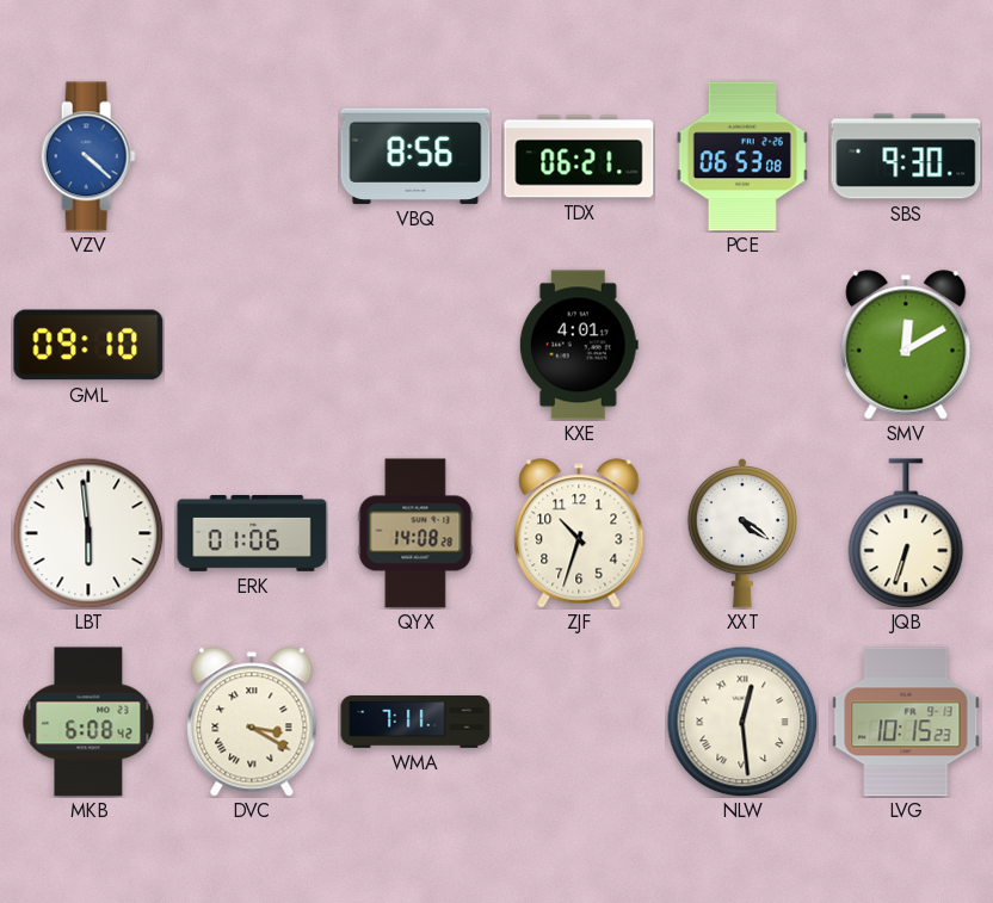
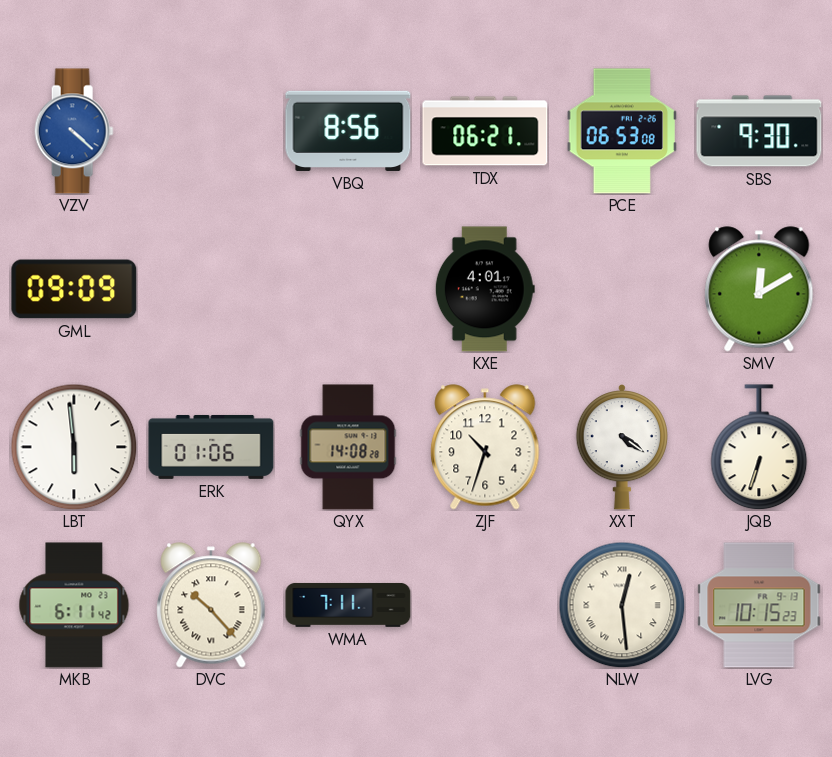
GML: 09:10 -> 09:09 (74, 289)
MKB: 6:08 -> 6:11 (74, 605)
DVC: 3:20 -> 10:23 (211, 605)
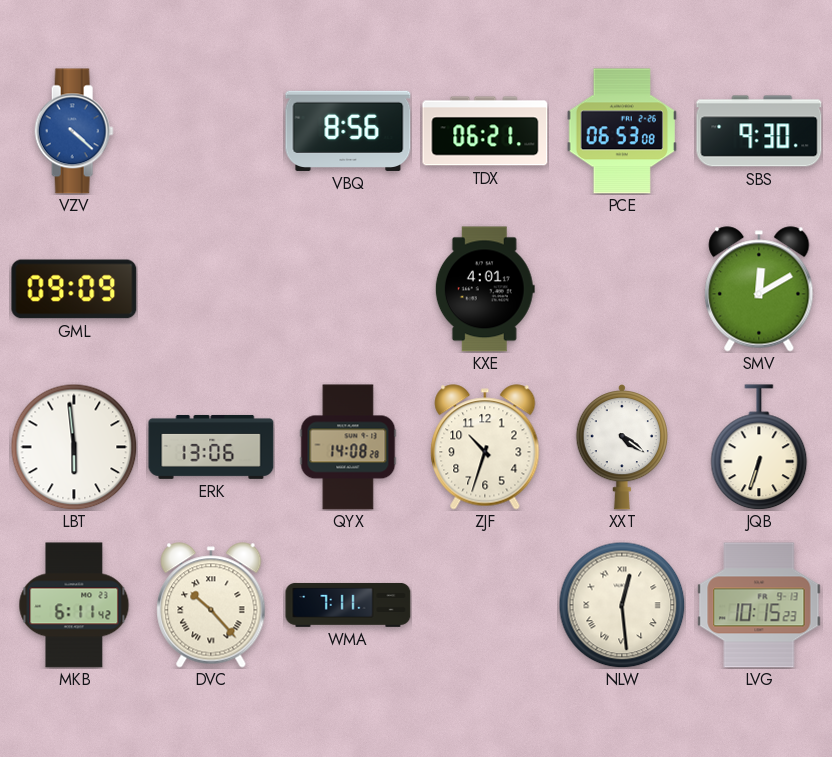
ERK: 01:06 -> 13:06 (211, 447)
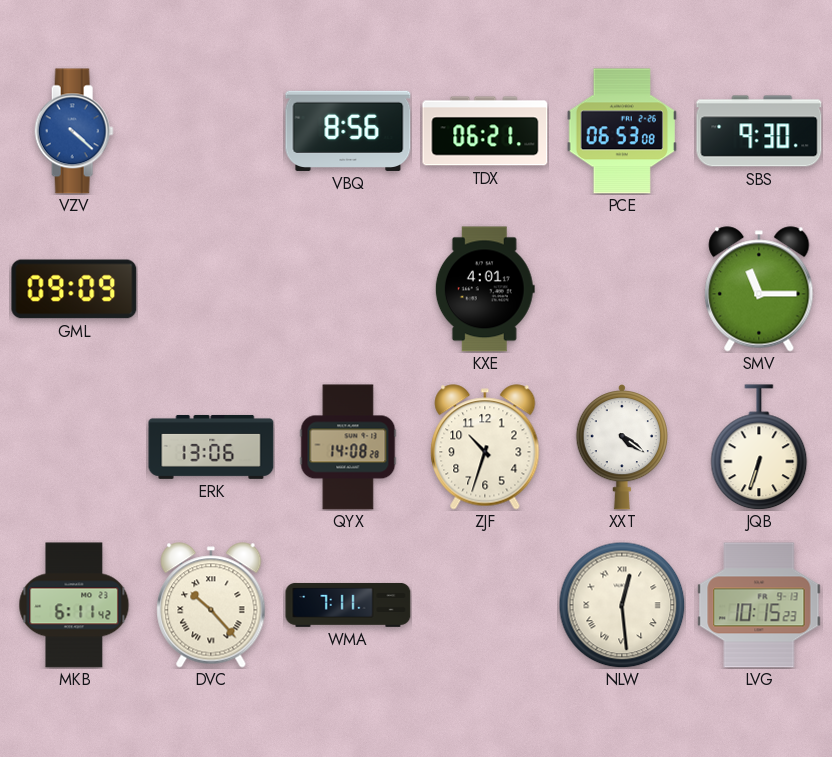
SMV: 12:10 -> 11:15 (759, 289)
LBT: 5:59 -> none (74, 447)
